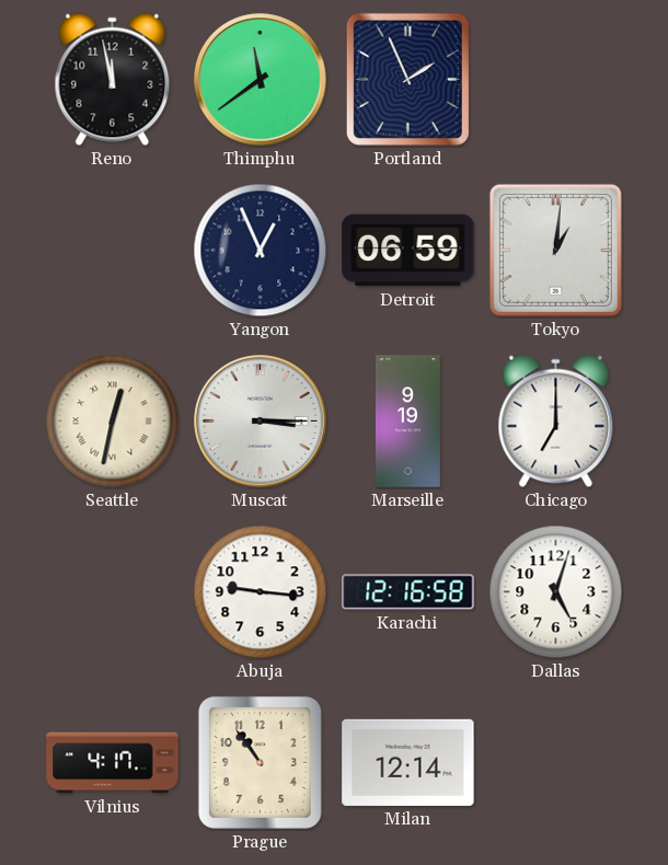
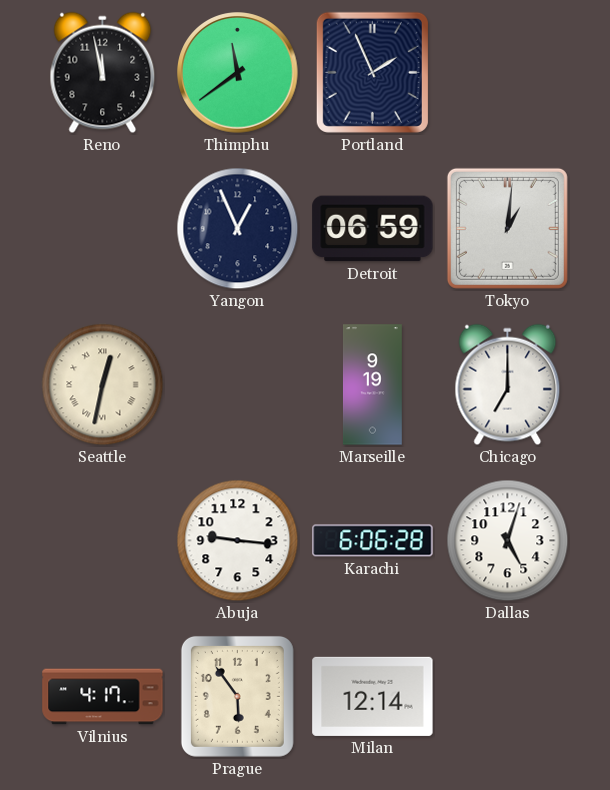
Muscat: 3:15 -> none (261, 422)
Karachi: 12:16 -> 6:06 (373, 541)
Prague: 10:54 -> 5:54 (237, 696)
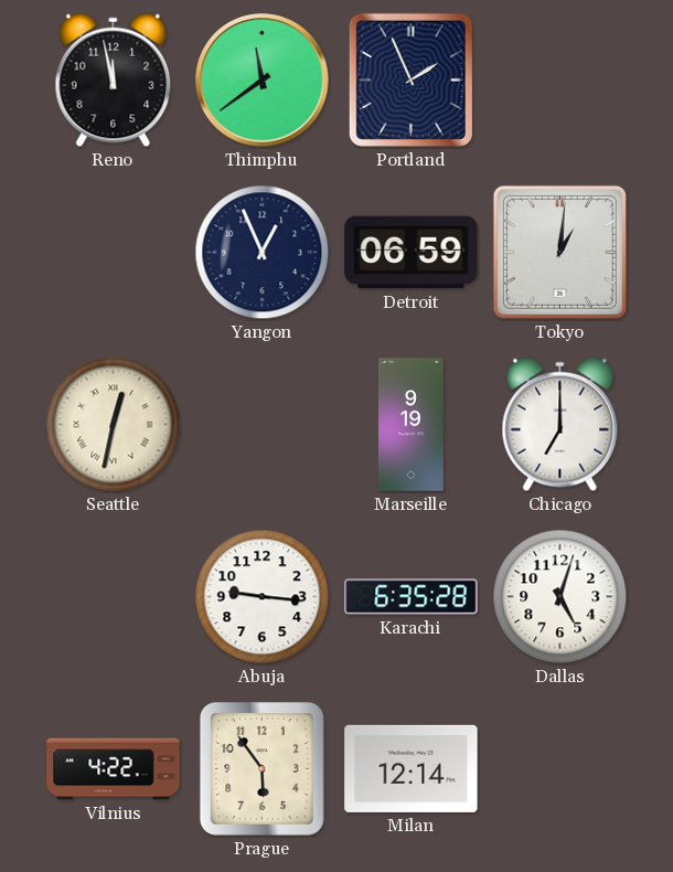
Karachi: 6:06 -> 6:35 (412, 597)
Vilnius: 4:17 -> 4:22 (114, 769)
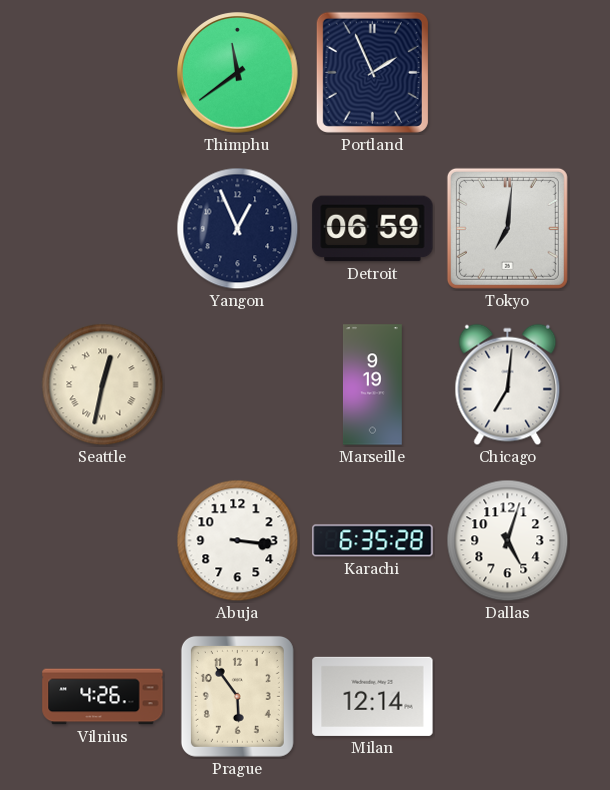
Reno: 11:58 -> none (114, 81)
Tokyo: 1:01 -> 7:01 (507, 228)
Chicago: 7:00 -> 7:01 (508, 385)
Abuja: 9:16 -> 3:16 (238, 541)
Vilnius: 4:22 -> 4:26 (103, 697)
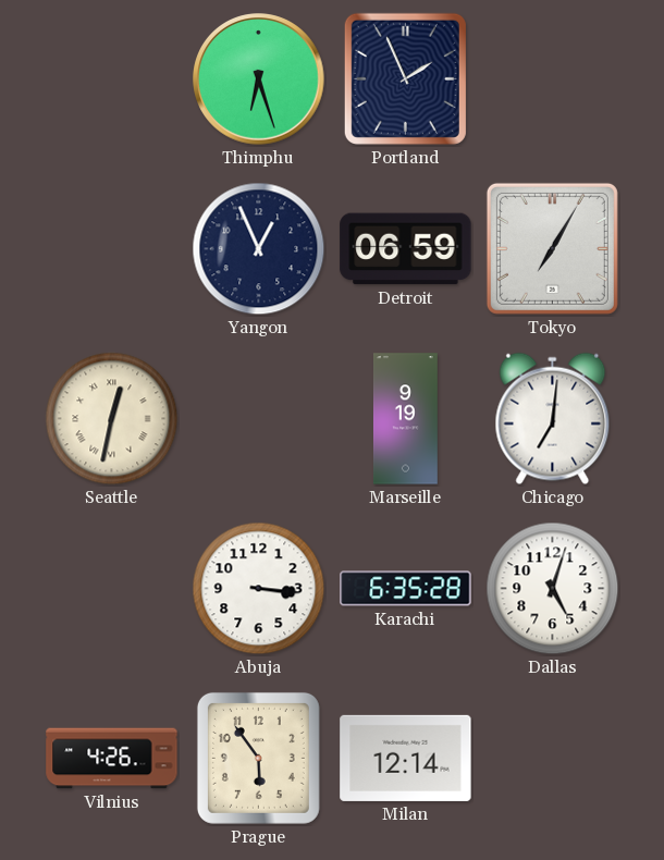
Thimphu: 11:39 -> 6:27 (259, 79)
Tokyo: 7:01 -> 7:05 (552, 248)
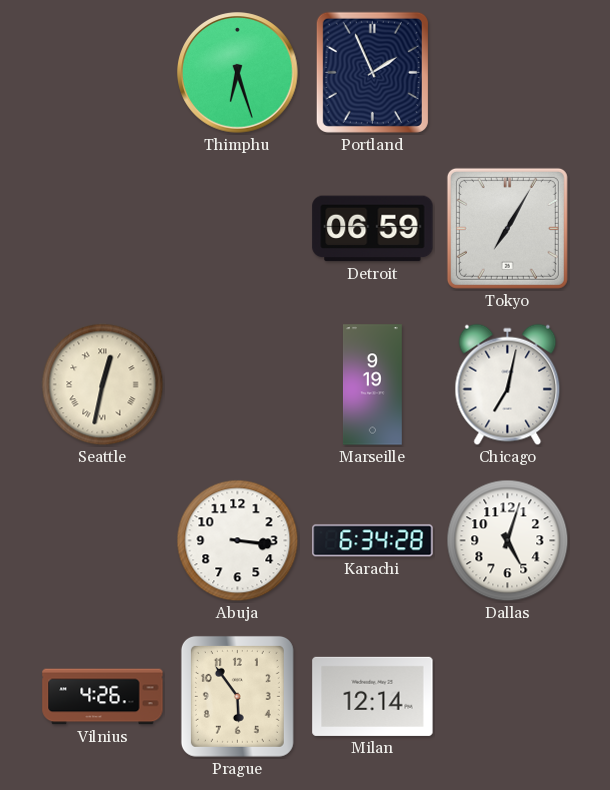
Yangon: 12:56 -> none (259, 249)
Chicago: 7:01 -> 7:02 (508, 385)
Karachi: 6:35 -> 6:34 (373, 541)
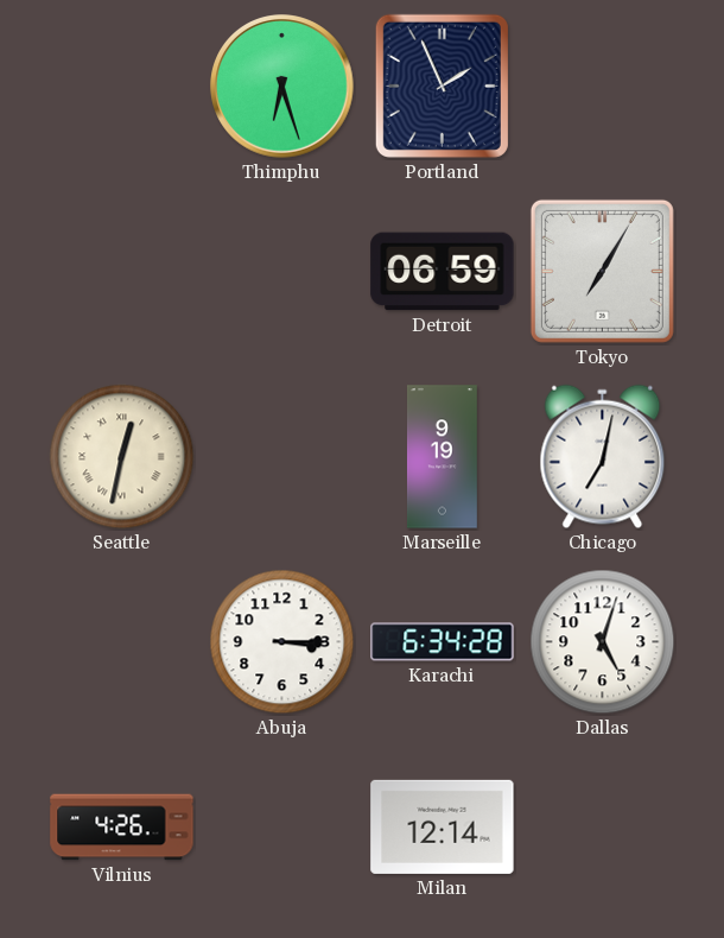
Abuja: 3:16 -> 3:15 (282, 642)
Prague: 5:54 -> none (237, 696)
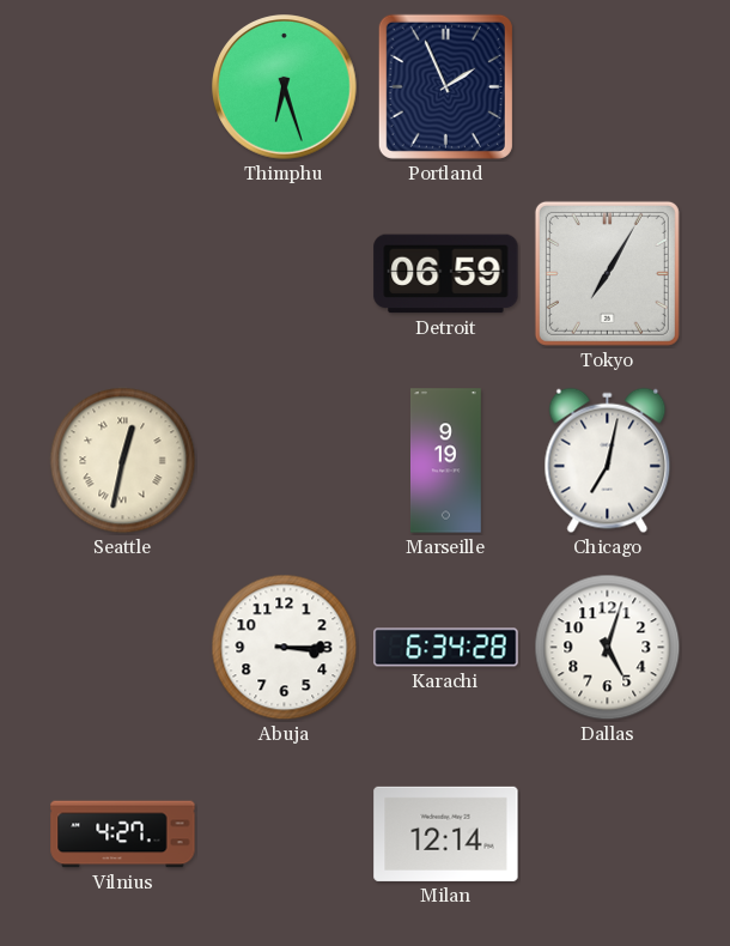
Vilnius: 4:26 -> 4:27 (123, 835)
